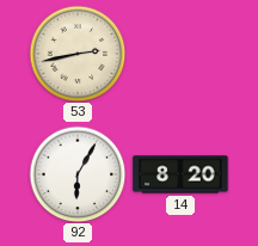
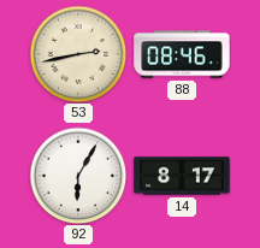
88: none -> 08:46 (182, 54)
14: 8:20 -> 8:17 (182, 176)
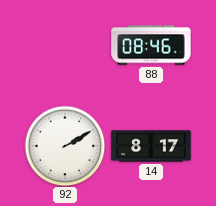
53: 2:43 -> none (78, 54)
92: 6:05 -> 2:10 (65, 146)
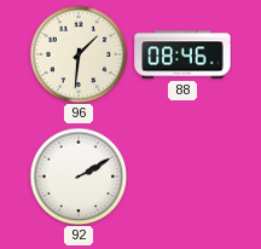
96: none -> 1:31 (79, 54)
14: 8:17 -> none (151, 146)
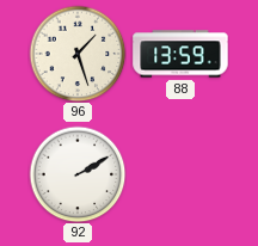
96: 1:31 -> 1:27 (78, 54)
88: 08:46 -> 13:59 (180, 54)
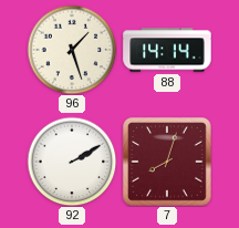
88: 13:59 -> 14:14 (167, 50)
7: none -> 8:03 (168, 163)
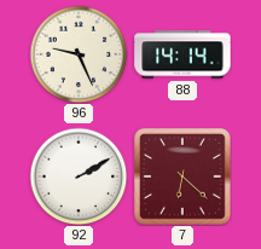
96: 1:27 -> 9:26 (79, 54)
7: 8:03 -> 6:22 (184, 178)
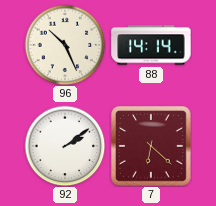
96: 9:26 -> 10:26 (65, 45)
92: 2:10 -> 2:09 (65, 146)
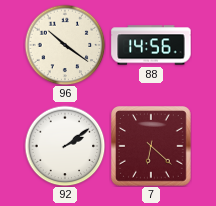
96: 10:26 -> 10:21 (65, 45)
88: 14:14 -> 14:56 (151, 45)
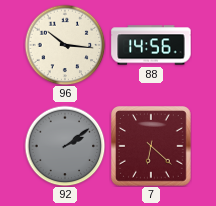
96: 10:21 -> 10:16 (65, 45)
92 dial: white -> grey (65, 146)
